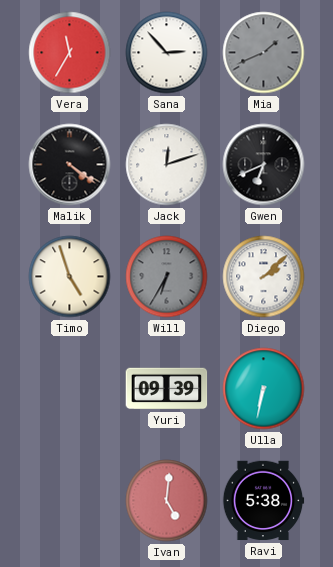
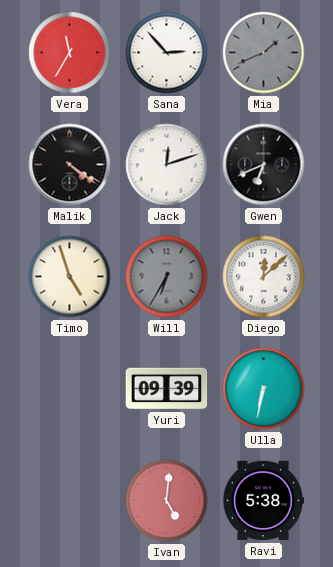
Diego: 2:08 -> 12:08 (264, 277)
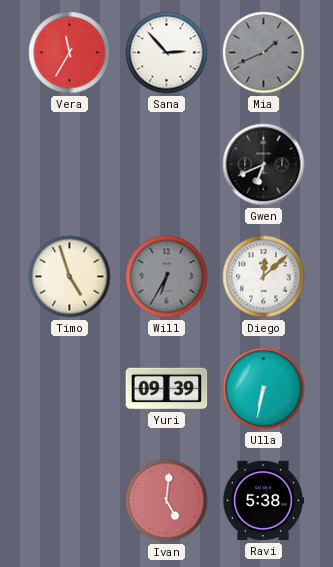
Malik: 4:21 -> none (70, 165)
Jack: 12:12 -> none (167, 165)
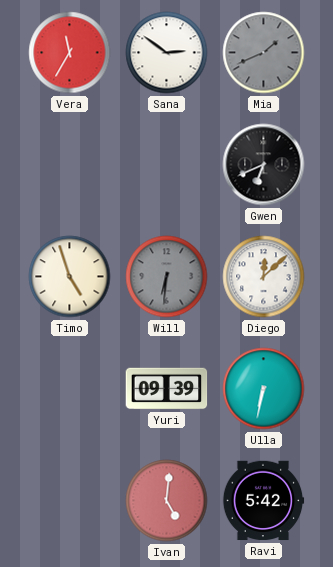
Sana: 2:53 -> 2:51 (167, 53)
Will: 6:35 -> 6:31 (167, 277)
Ravi: 5:38 -> 5:42 (263, 501)
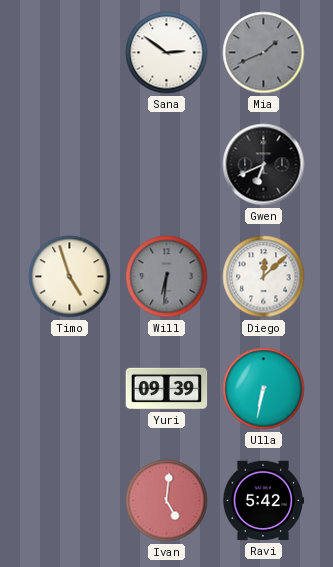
Vera: 11:35 -> none (70, 53)
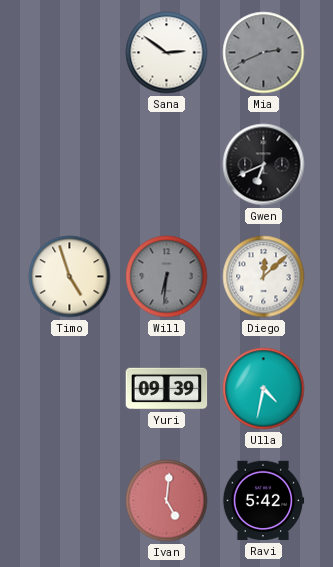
Mia: 1:41 -> 2:41 (264, 53)
Ulla: 6:32 -> 4:32 (264, 389)
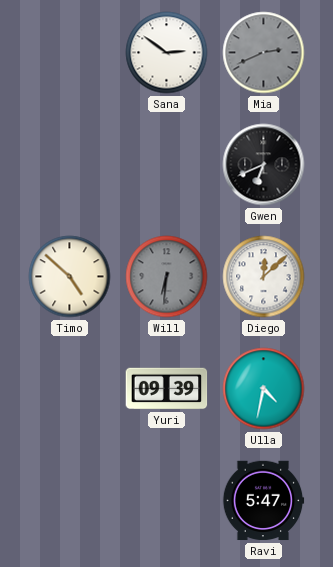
Timo: 4:57 -> 4:52 (70, 277)
Ivan: 5:01 -> none (167, 501)
Ravi: 5:42 -> 5:47 (263, 501)
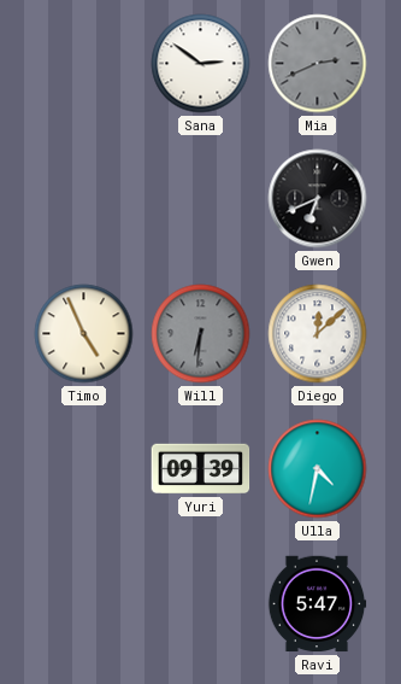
Timo: 4:52 -> 4:56 (84, 334)
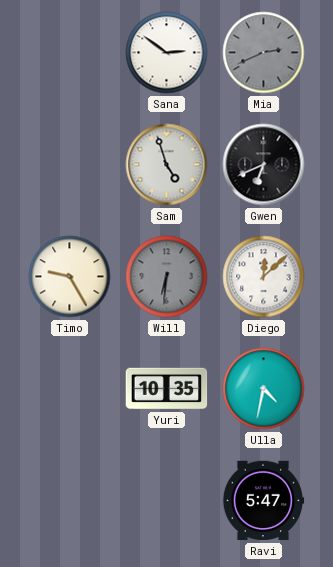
Sam: none -> 4:57 (167, 165)
Timo: 4:56 -> 9:25 (70, 277)
Yuri: 09:39 -> 10:35 (167, 389)
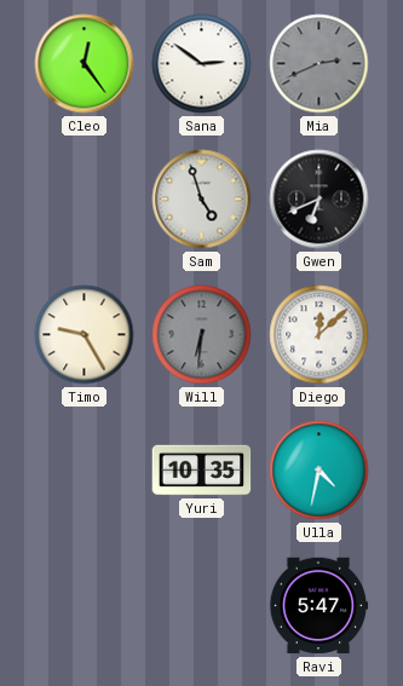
Cleo: none -> 12:24 (85, 64)
